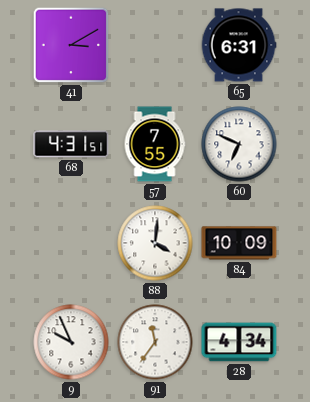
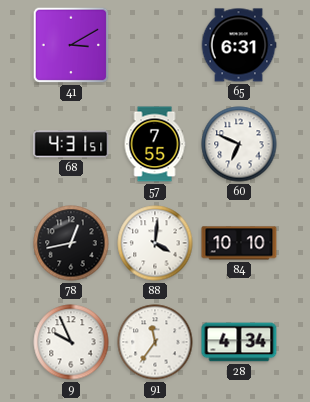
78: none -> 12:43 (71, 243)
84: 10:09 -> 10:10 (239, 243)
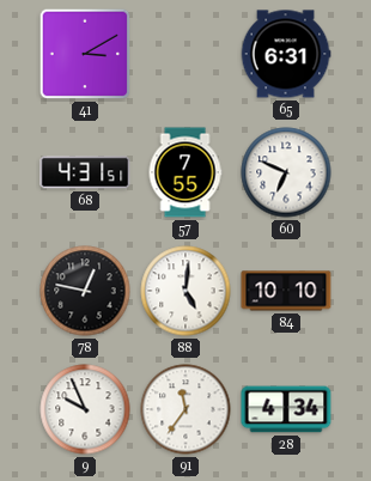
78: 12:43 -> 12:47 (85, 291)
88: 4:01 -> 5:01 (185, 291)
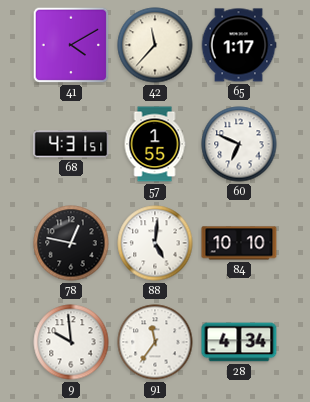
41: 3:10 -> 4:10 (71, 45)
42: none -> 11:37 (155, 45)
65: 6:31 -> 1:17 (239, 45)
57: 7:55 -> 1:55 (155, 144)
9: 9:56 -> 9:59 (71, 342)
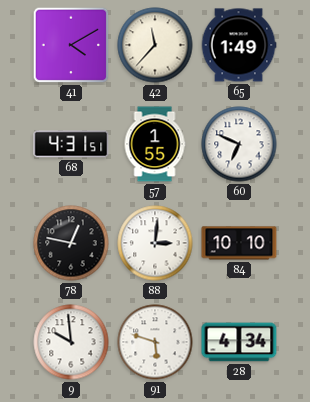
65: 1:17 -> 1:49 (239, 45)
88: 5:01 -> 3:01 (155, 243)
91: 11:36 -> 5:48 (155, 342)
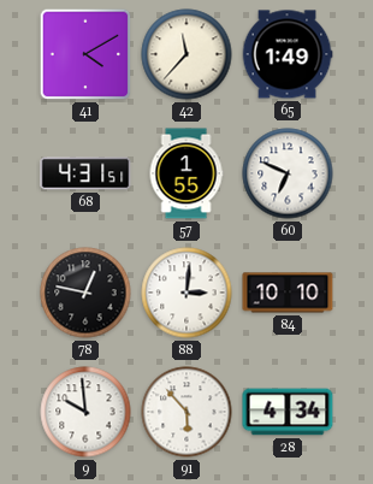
91: 5:48 -> 5:53 (186, 412)
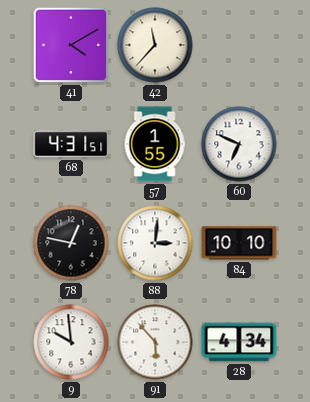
65: 1:49 -> none (288, 54)
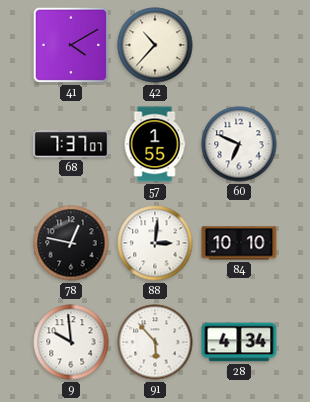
42: 11:37 -> 10:37 (155, 45)
68: 4:31 -> 7:37 (71, 144)
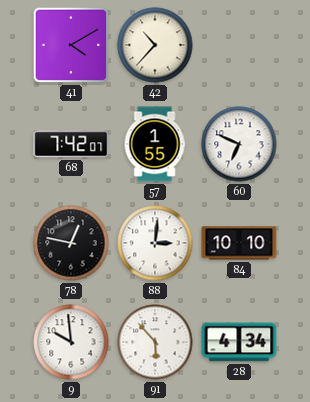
68: 7:37 -> 7:42 (71, 144)
